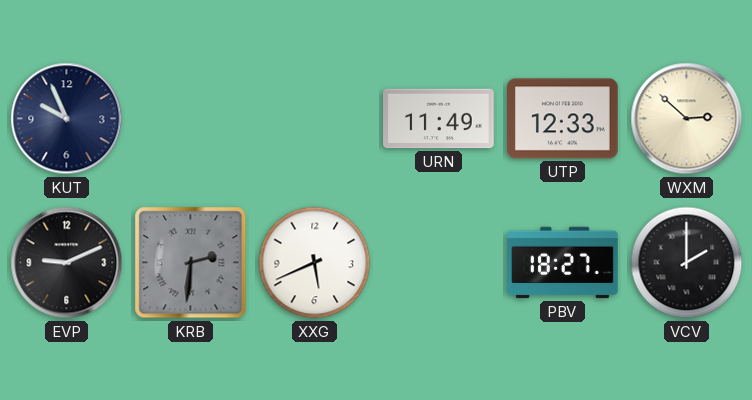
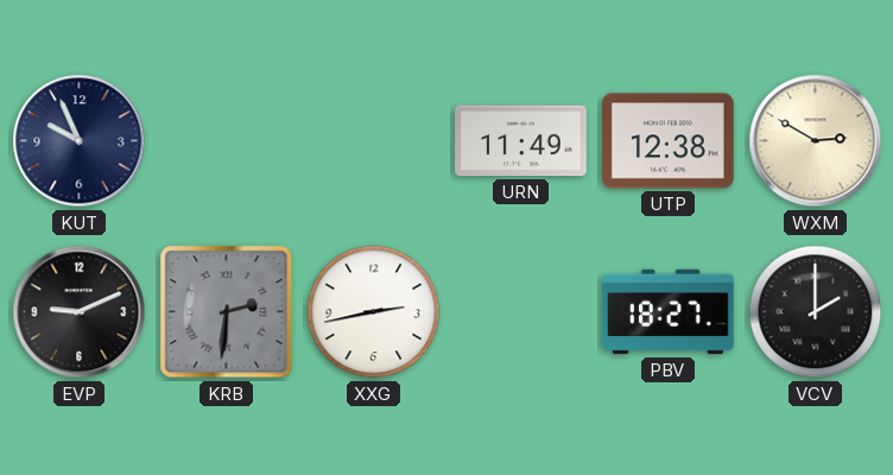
UTP: 12:33 -> 12:38 (669, 141)
WXM: 2:52 -> 2:50 (816, 141)
XXG: 5:41 -> 2:43 (374, 312)
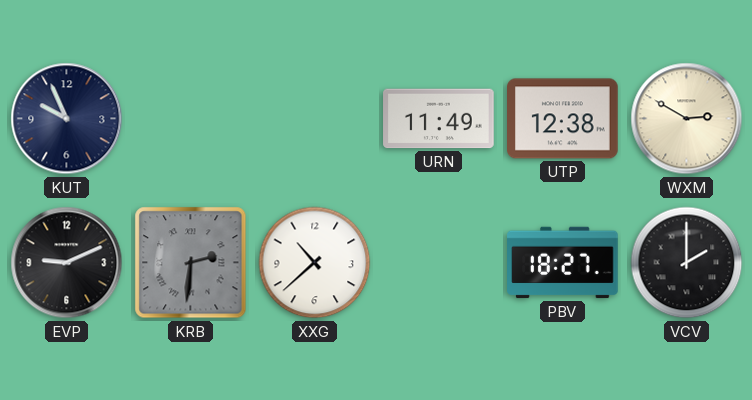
XXG: 2:43 -> 10:38 (315, 263)
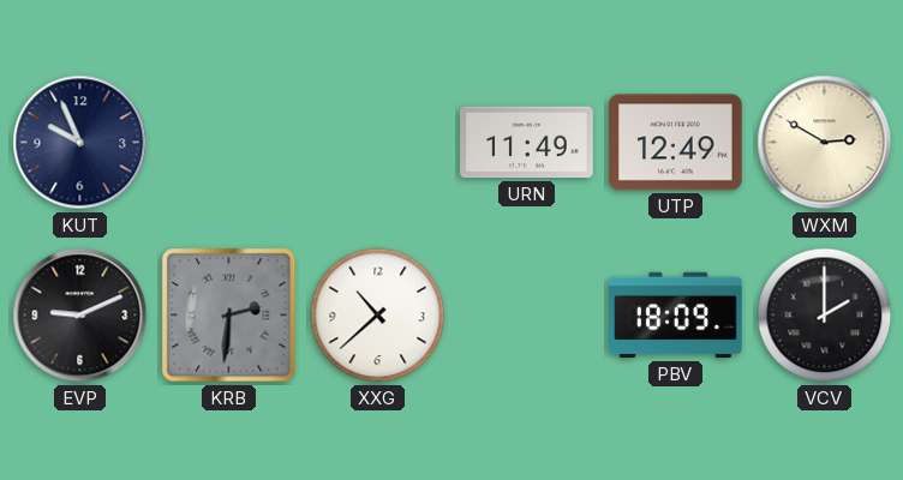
UTP: 12:38 -> 12:49 (676, 143)
PBV: 18:27 -> 18:09 (676, 316)
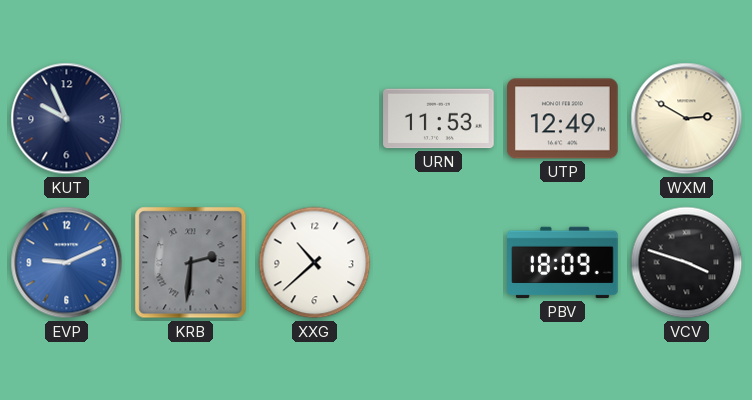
URN: 11:49 -> 11:53 (439, 119)
EVP dial: black -> blue (67, 263)
VCV: 2:00 -> 3:48 (687, 263)
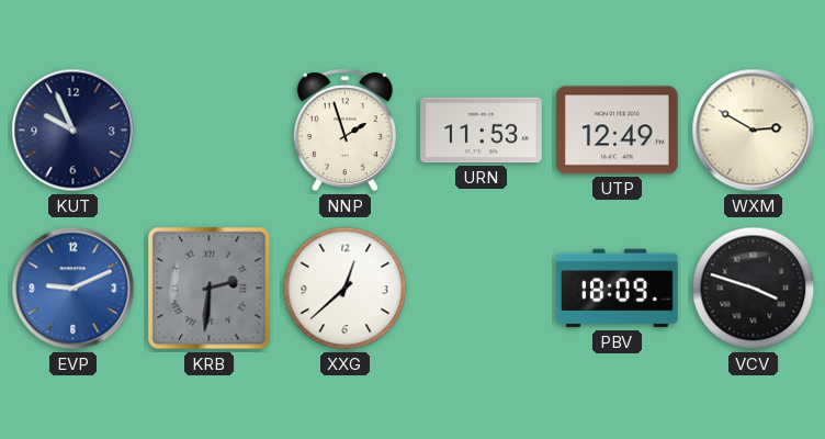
NNP: none -> 1:57 (344, 131)
XXG: 10:38 -> 12:38 (346, 289)
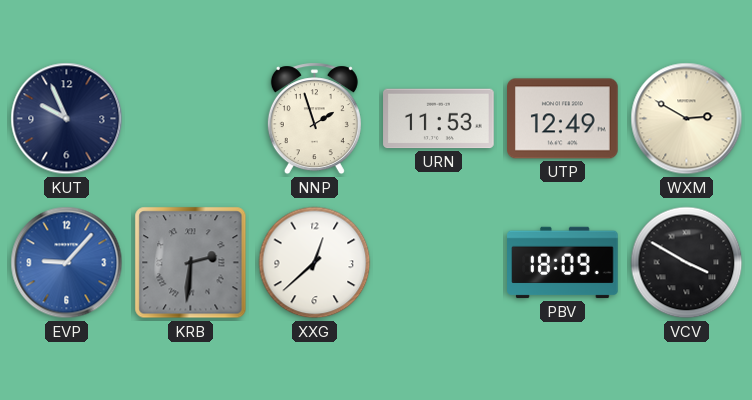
EVP: 9:11 -> 9:07 (67, 263)
VCV: 3:48 -> 3:50 (687, 263)
